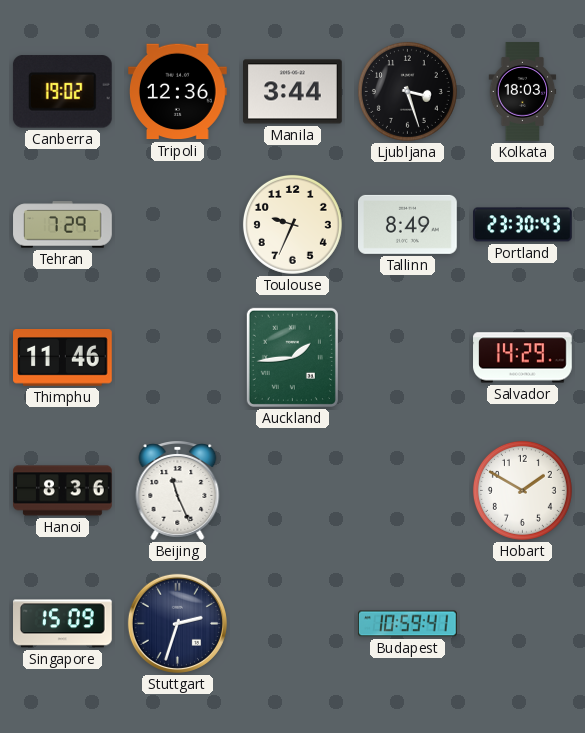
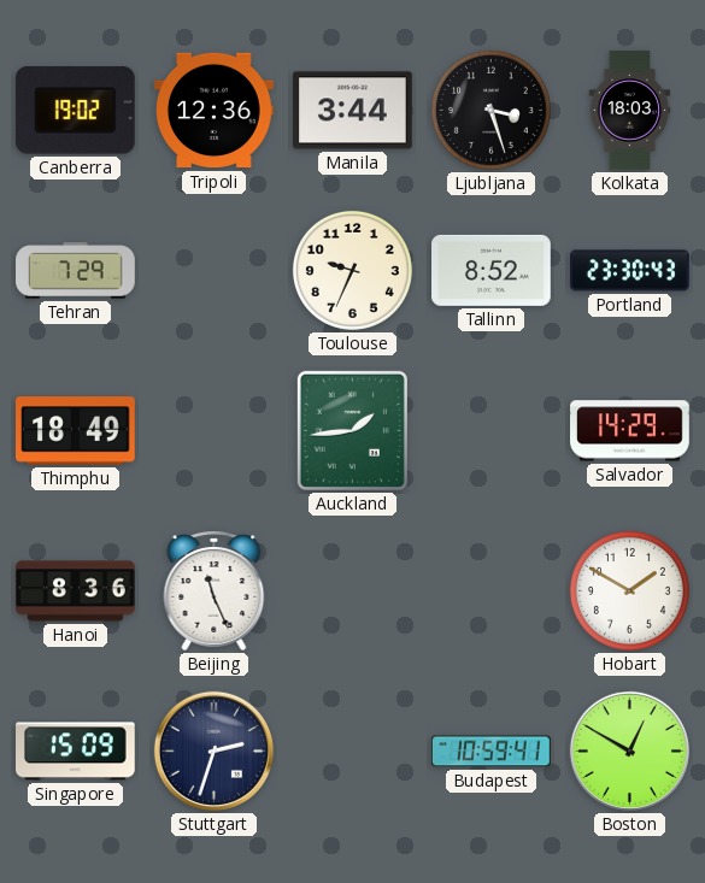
Tallinn: 8:49 -> 8:52 (492, 270)
Thimphu: 11:46 -> 18:49 (76, 431)
Boston: none -> 12:50 (629, 750)
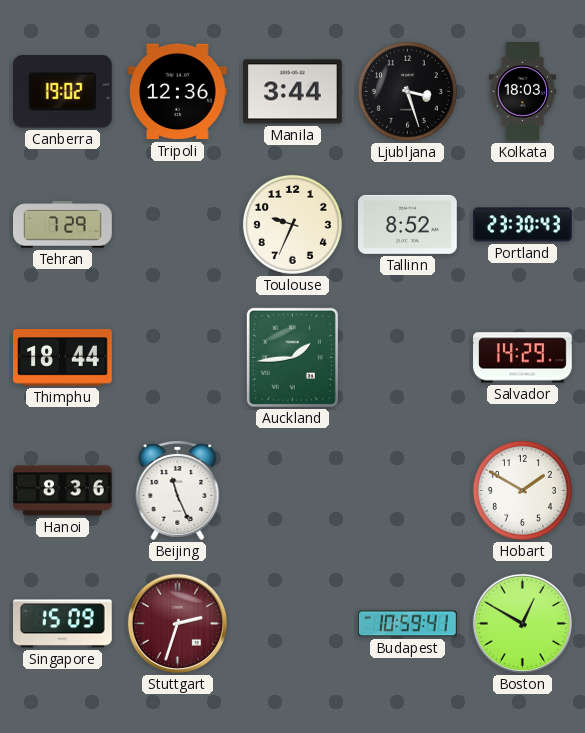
Thimphu: 18:49 -> 18:44 (63, 358)
Stuttgart dial: navy -> burgundy (177, 623)
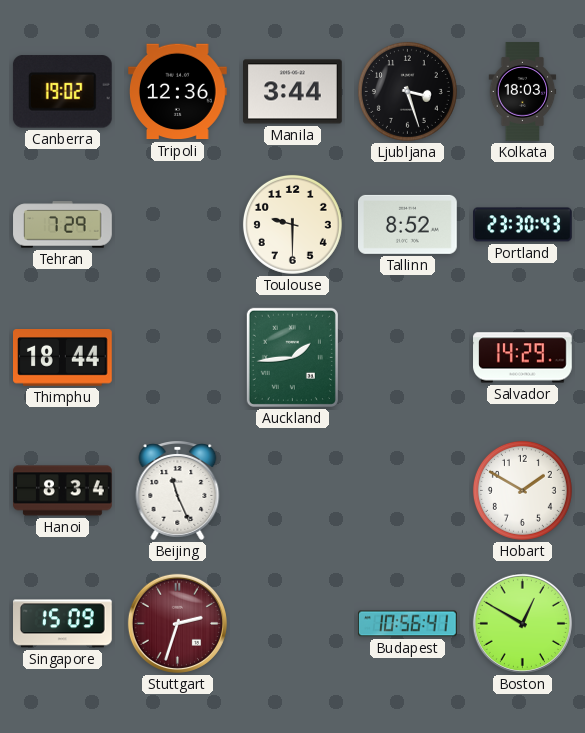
Toulouse: 9:34 -> 9:30 (292, 224)
Hanoi: 8:36 -> 8:34 (63, 491)
Budapest: 10:59 -> 10:56 (408, 624)
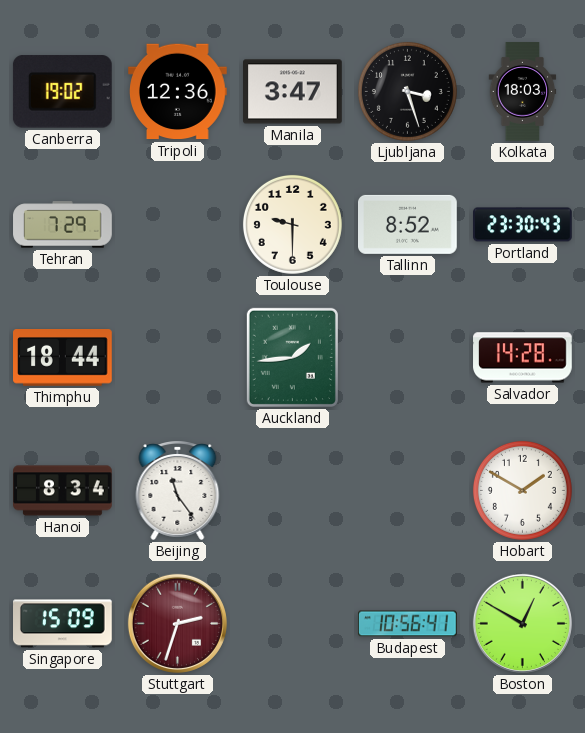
Manila: 3:44 -> 3:47 (293, 92)
Salvador: 14:29 -> 14:28 (523, 358)
Beijing: 11:26 -> 11:24 (178, 491)
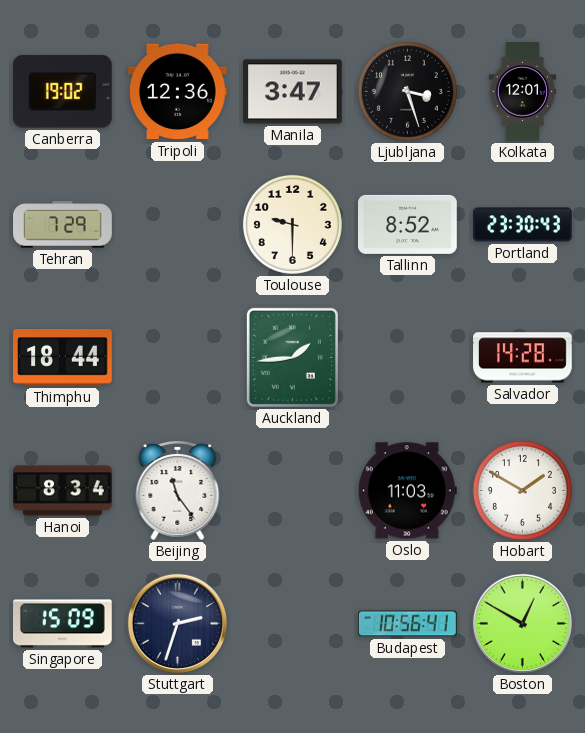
Kolkata: 18:03 -> 12:01 (523, 92)
Oslo: none -> 11:03 (407, 491)
Stuttgart dial: burgundy -> navy (177, 623)
